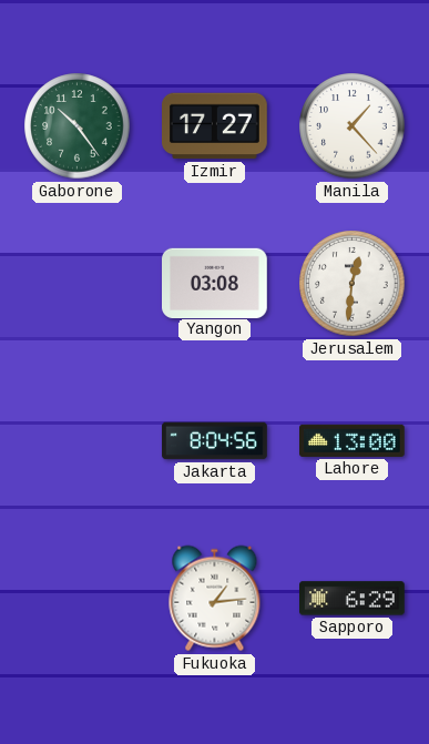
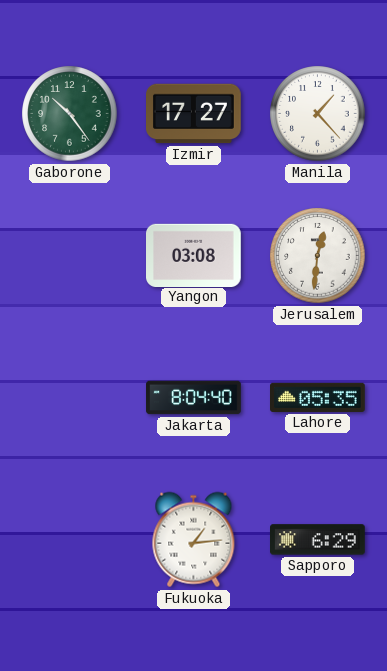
Jakarta: 8:04:56 -> 8:04:40 (194, 398)
Lahore: 13:00 -> 05:35 (318, 397)
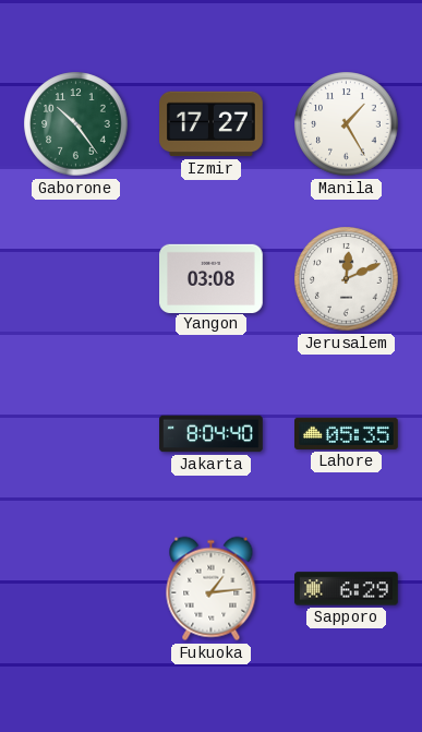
Manila: 1:23 -> 1:25 (347, 124)
Jerusalem: 12:31 -> 12:11 (347, 279)
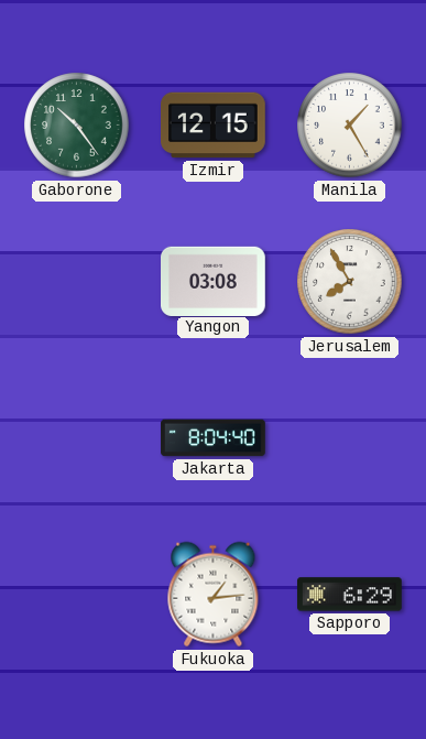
Izmir: 17:27 -> 12:15 (214, 126)
Jerusalem: 12:11 -> 7:55 (350, 282)
Lahore: 05:35 -> none (347, 433)
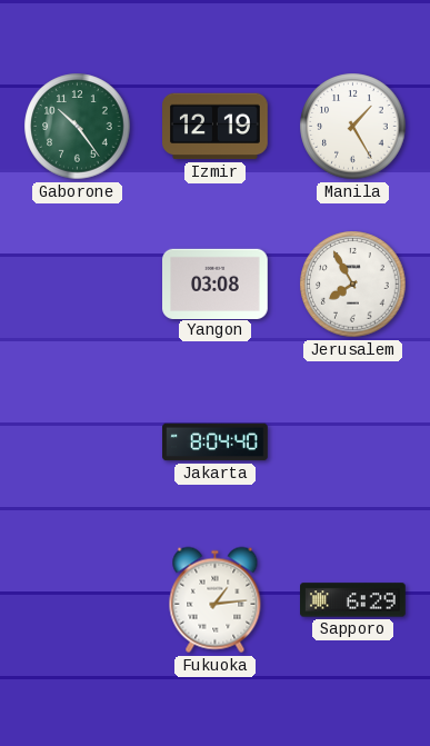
Izmir: 12:15 -> 12:19 (216, 127)
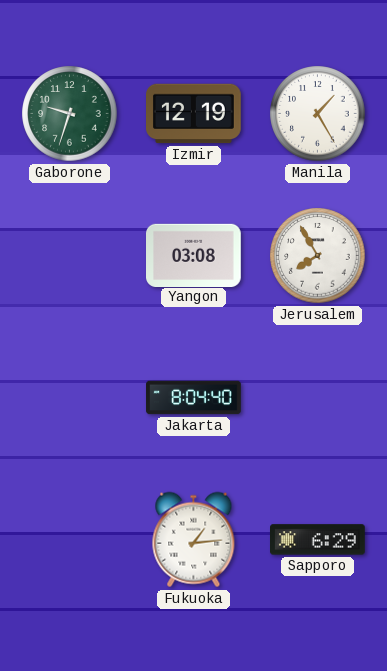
Gaborone: 10:24 -> 9:33 (70, 114)
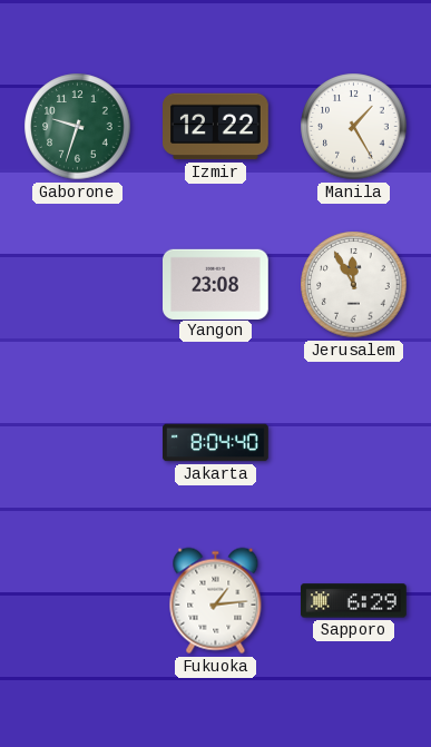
Izmir: 12:19 -> 12:22 (216, 127)
Yangon: 03:08 -> 23:08 (216, 284)
Jerusalem: 7:55 -> 11:55 (354, 285)
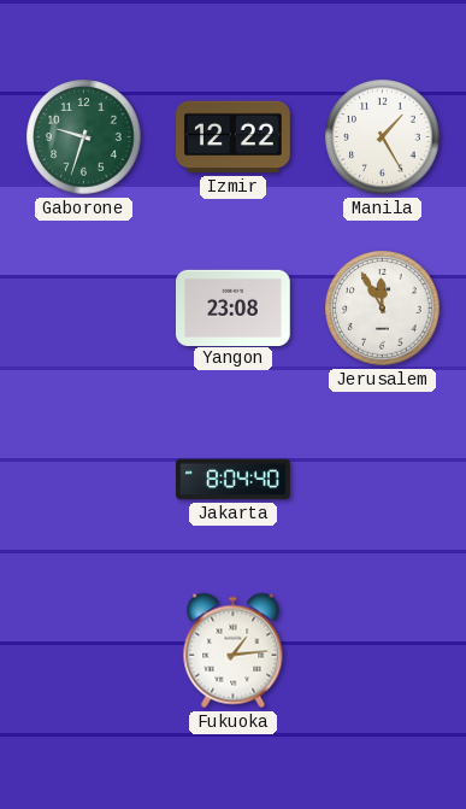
Sapporo: 6:29 -> none (354, 601)
